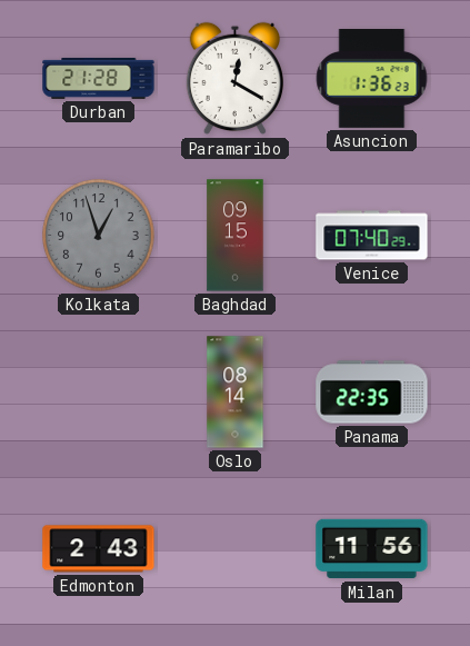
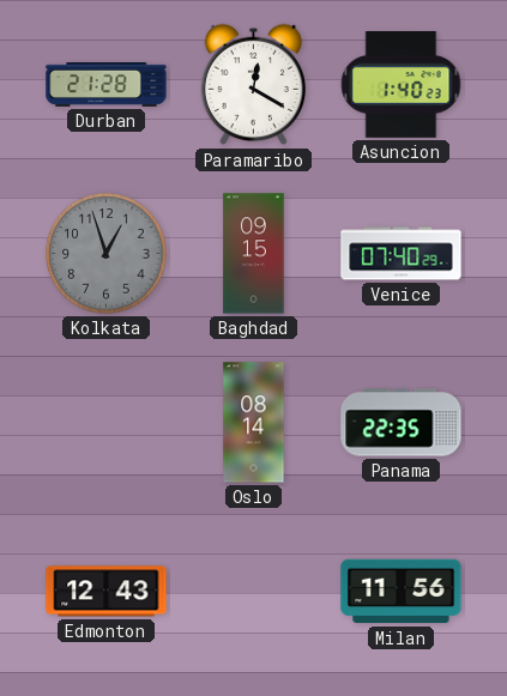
Asuncion: 1:36 -> 1:40 (402, 85)
Edmonton: 2:43 -> 12:43 (107, 592)
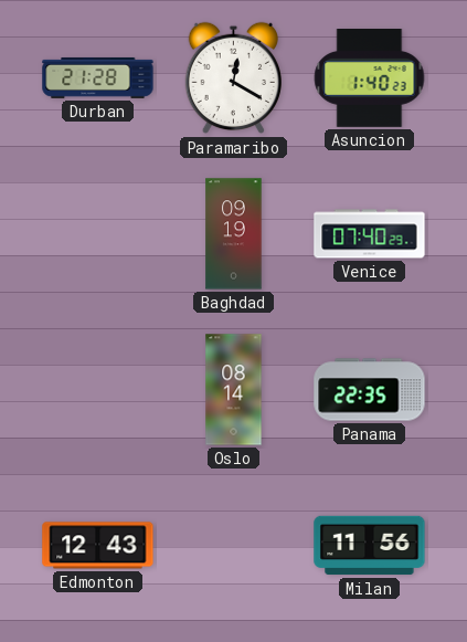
Kolkata: 12:57 -> none (107, 254)
Baghdad: 09:15 -> 09:19 (234, 234)
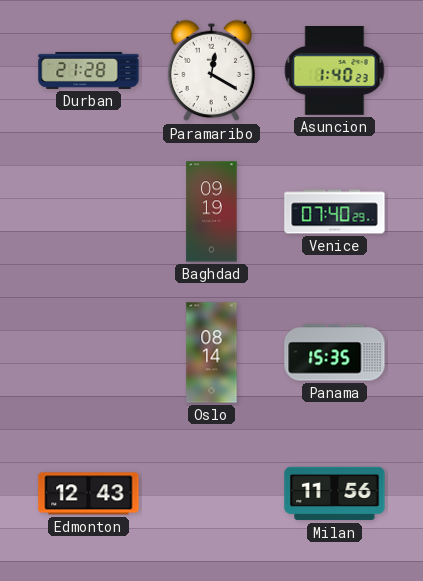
Panama: 22:35 -> 15:35 (335, 353)
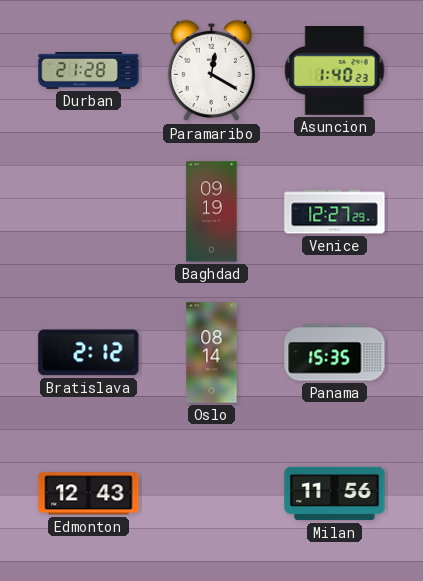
Venice: 07:40 -> 12:27 (335, 212)
Bratislava: none -> 2:12 (89, 353)
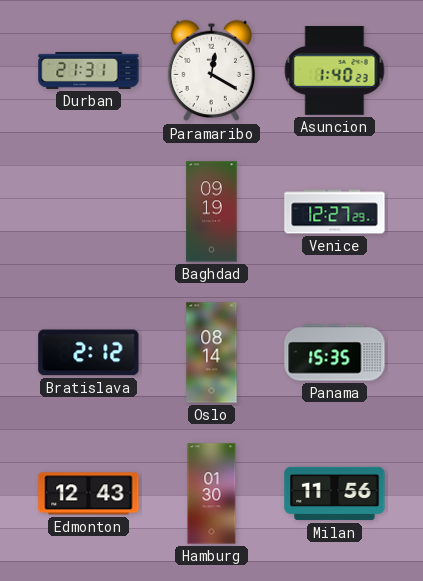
Durban: 21:28 -> 21:31 (89, 70)
Hamburg: none -> 01:30 (212, 494)
